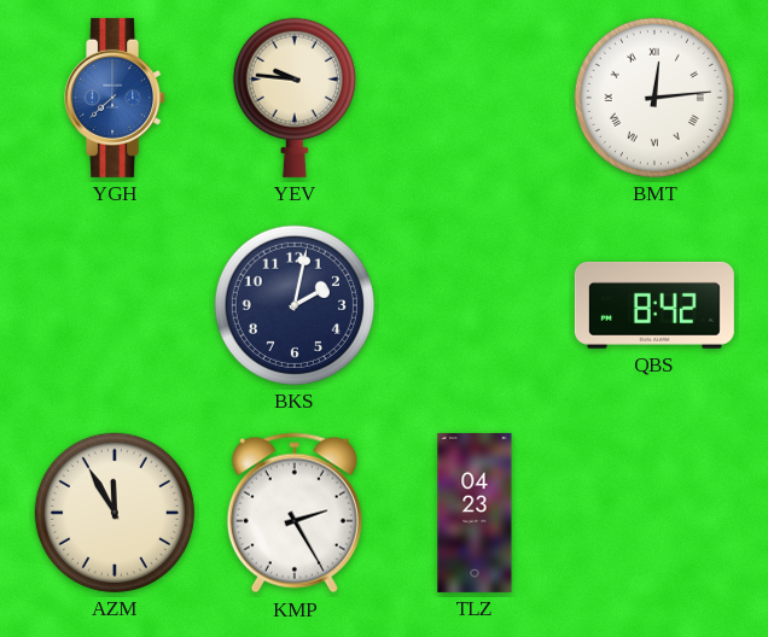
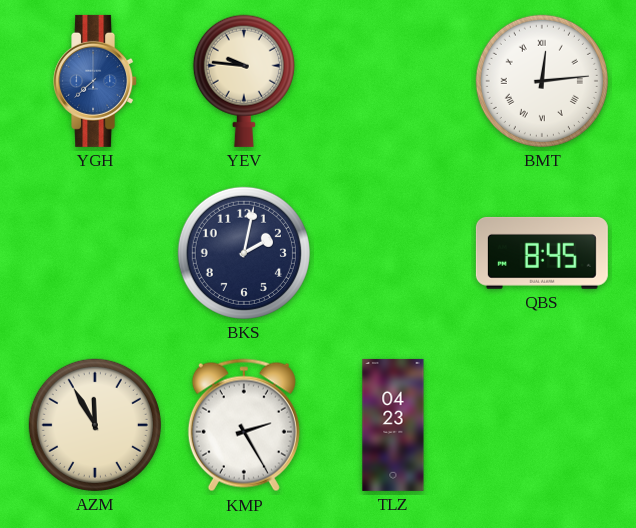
QBS: 8:42 -> 8:45 (542, 253)
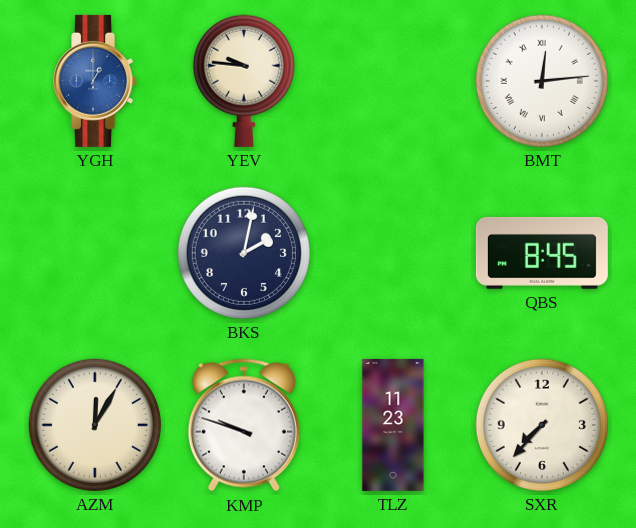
YGH: 7:38 -> 1:00 (96, 81)
AZM: 11:55 -> 12:05 (95, 425)
KMP: 2:25 -> 9:48 (244, 425)
TLZ: 04:23 -> 11:23 (393, 425)
SXR: none -> 7:37 (542, 425)
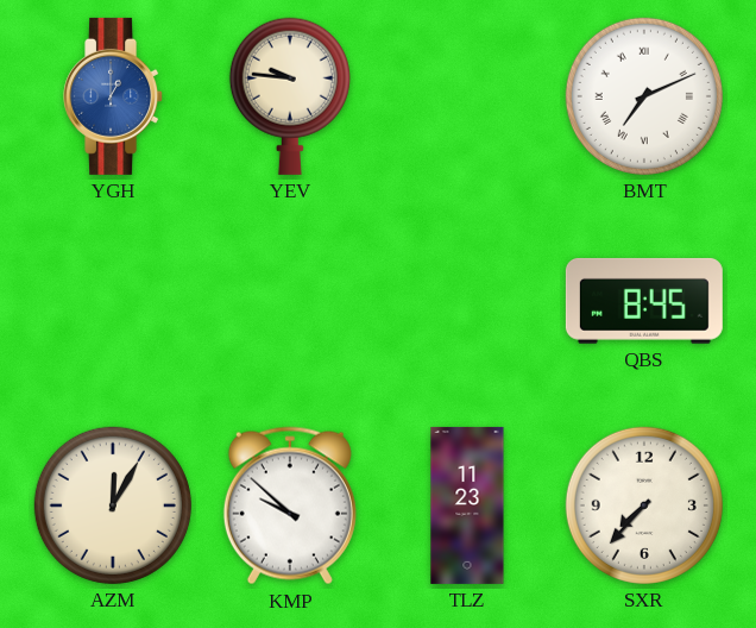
BMT: 12:14 -> 7:11 (644, 96)
BKS: 2:02 -> none (244, 253)
KMP: 9:48 -> 9:52 (290, 505)
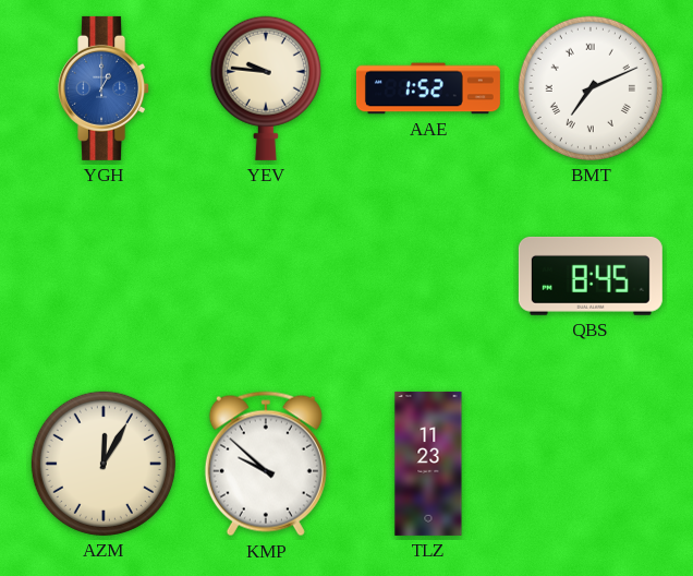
AAE: none -> 1:52 (428, 88)
SXR: 7:37 -> none (644, 505)
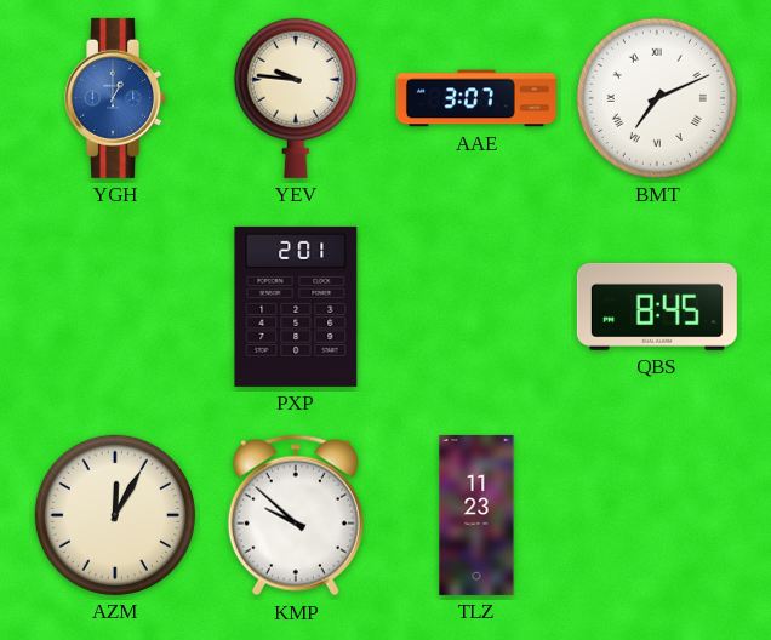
AAE: 1:52 -> 3:07 (476, 98)
PXP: none -> 2:01 (296, 307)
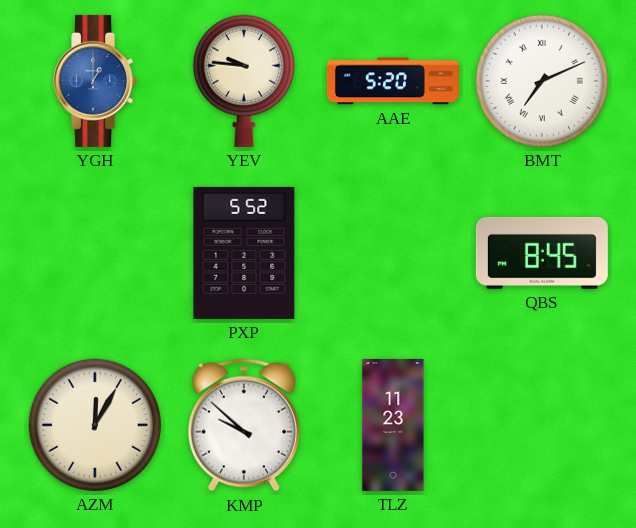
AAE: 3:07 -> 5:20 (393, 81)
PXP: 2:01 -> 5:52 (244, 253)
